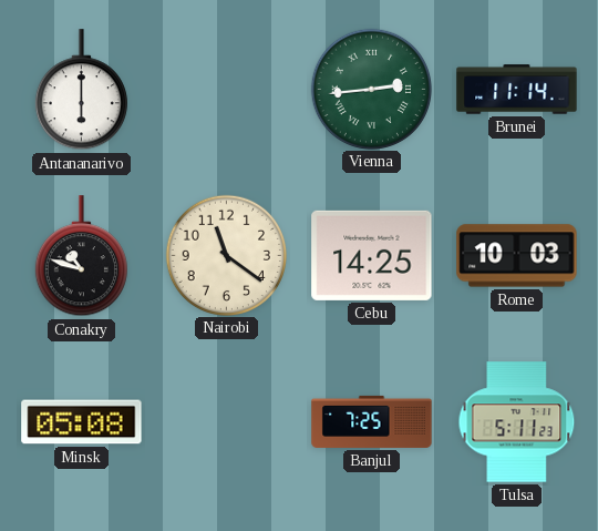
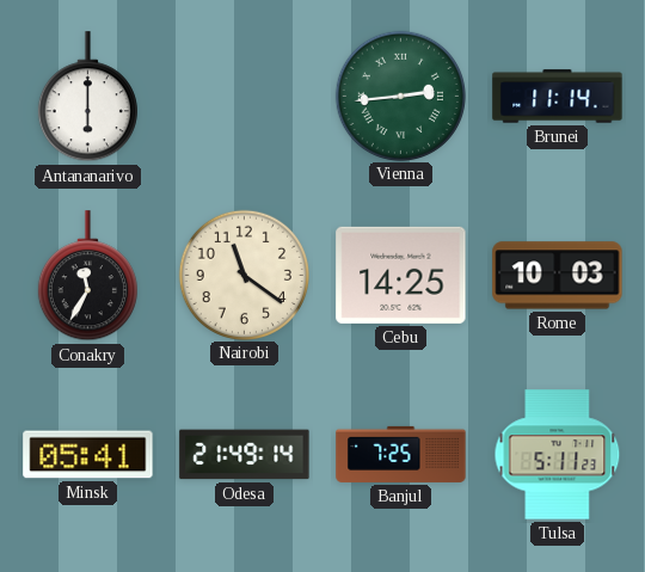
Conakry: 10:48 -> 11:35 (87, 276)
Minsk: 05:08 -> 05:41 (88, 455)
Odesa: none -> 21:49 (245, 455)
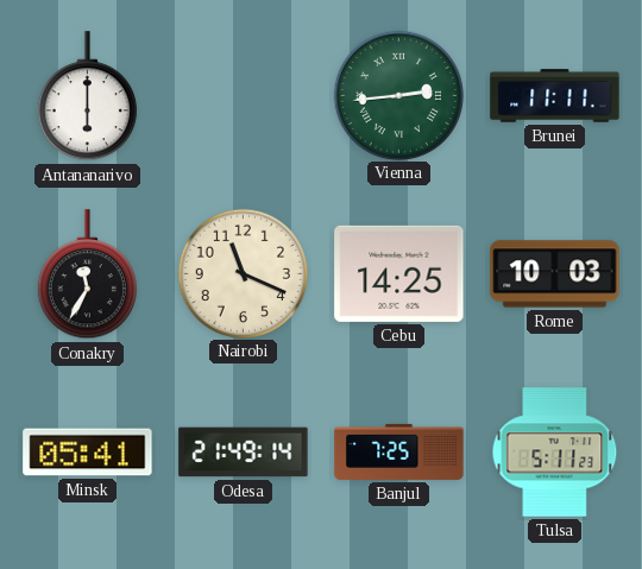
Brunei: 11:14 -> 11:11 (555, 96)
Nairobi: 11:21 -> 11:19 (243, 273)
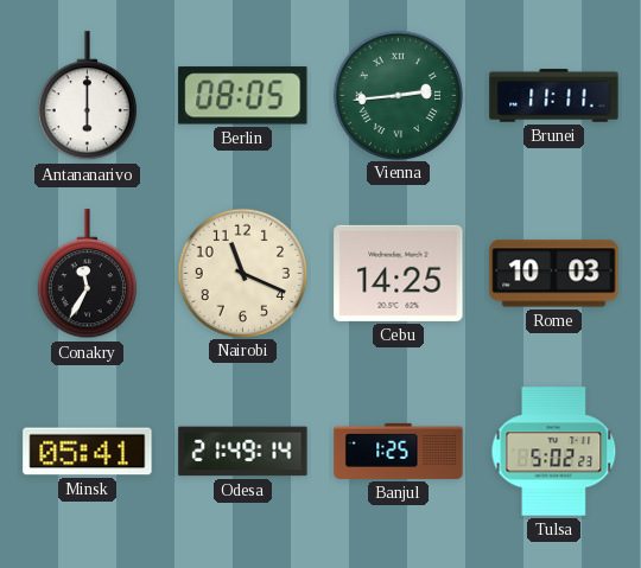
Berlin: none -> 08:05 (243, 96)
Banjul: 7:25 -> 1:25 (399, 451)
Tulsa: 5:11 -> 5:02 (554, 452)
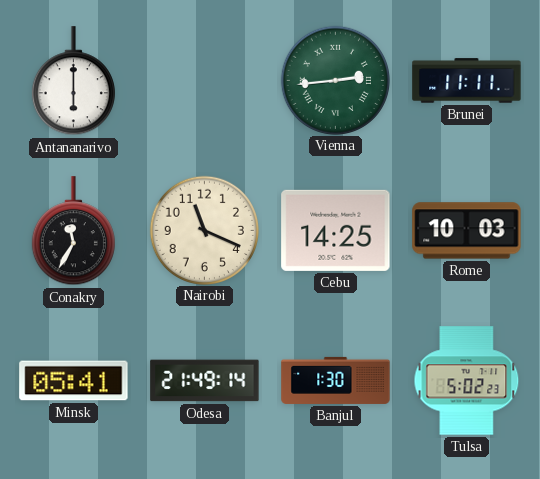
Berlin: 08:05 -> none (243, 96)
Banjul: 1:25 -> 1:30 (336, 380)
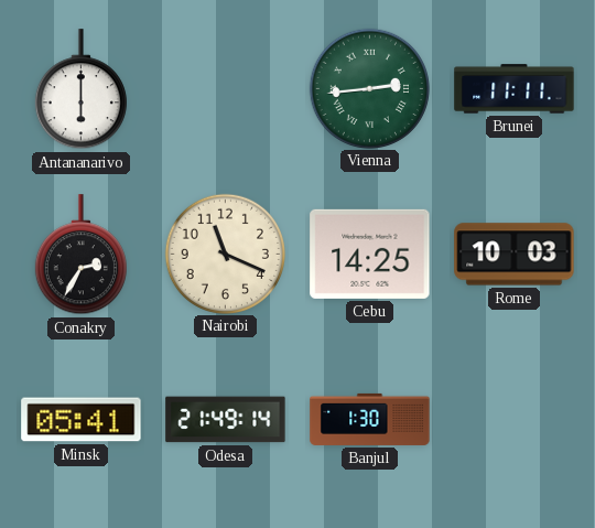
Conakry: 11:35 -> 2:35 (80, 255)
Tulsa: 5:02 -> none (467, 381)
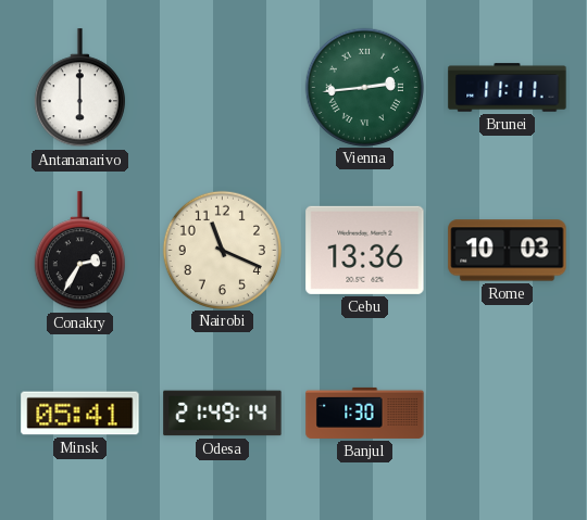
Cebu: 14:25 -> 13:36 (365, 250)
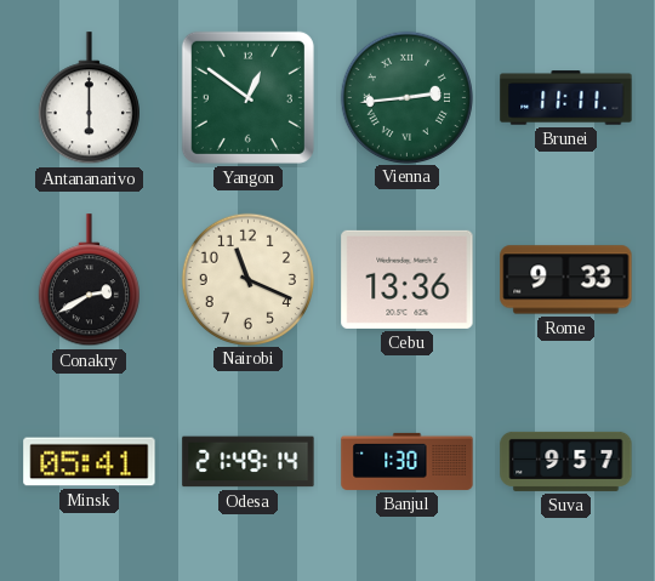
Yangon: none -> 12:51 (247, 97)
Conakry: 2:35 -> 2:40 (89, 280)
Rome: 10:03 -> 9:33 (566, 280)
Suva: none -> 9:57 (566, 461)
